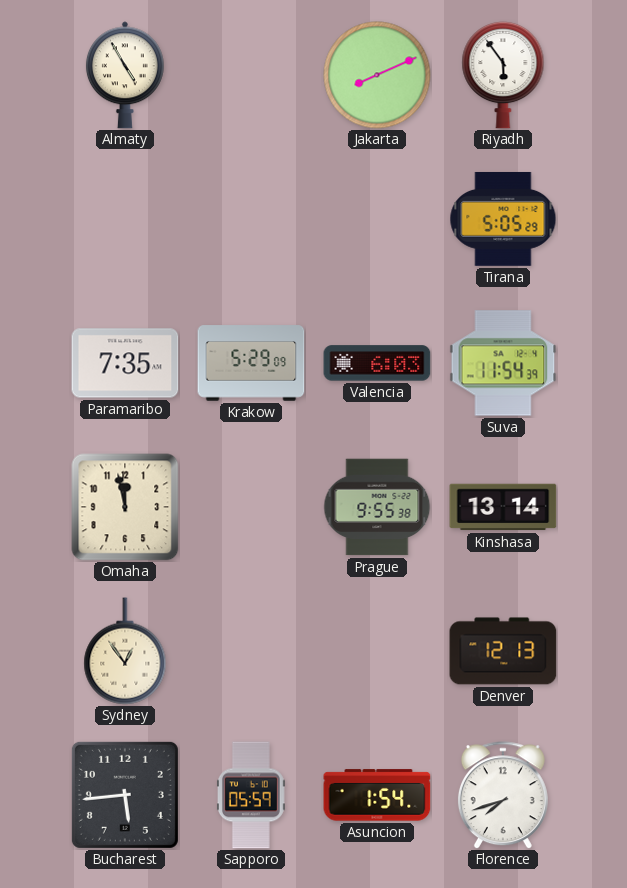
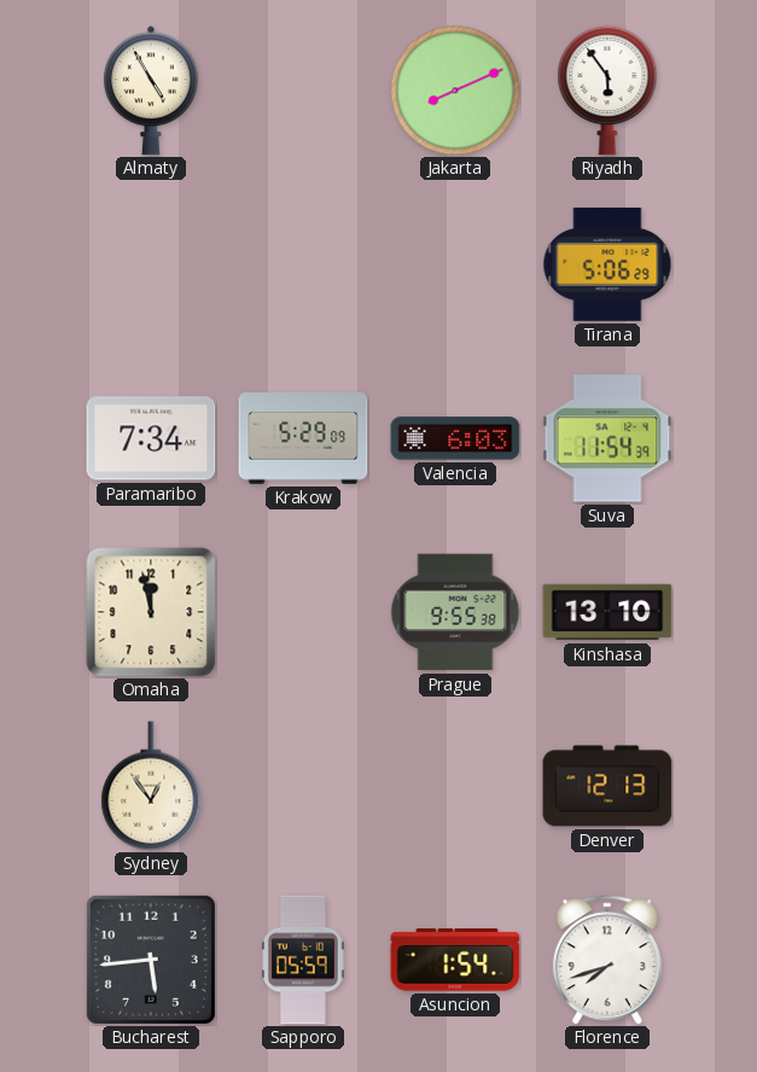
Tirana: 5:05 -> 5:06 (607, 264)
Paramaribo: 7:35 -> 7:34 (151, 438)
Kinshasa: 13:14 -> 13:10 (607, 612)
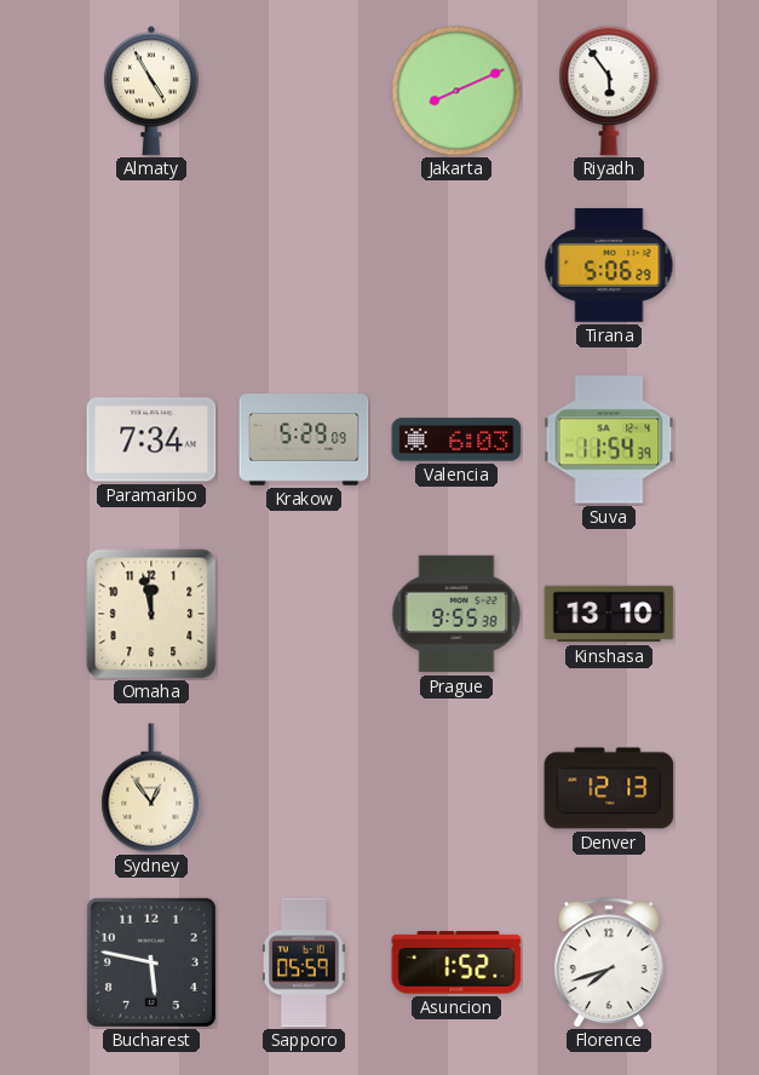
Bucharest: 5:44 -> 5:47 (151, 962)
Asuncion: 1:54 -> 1:52 (456, 962)
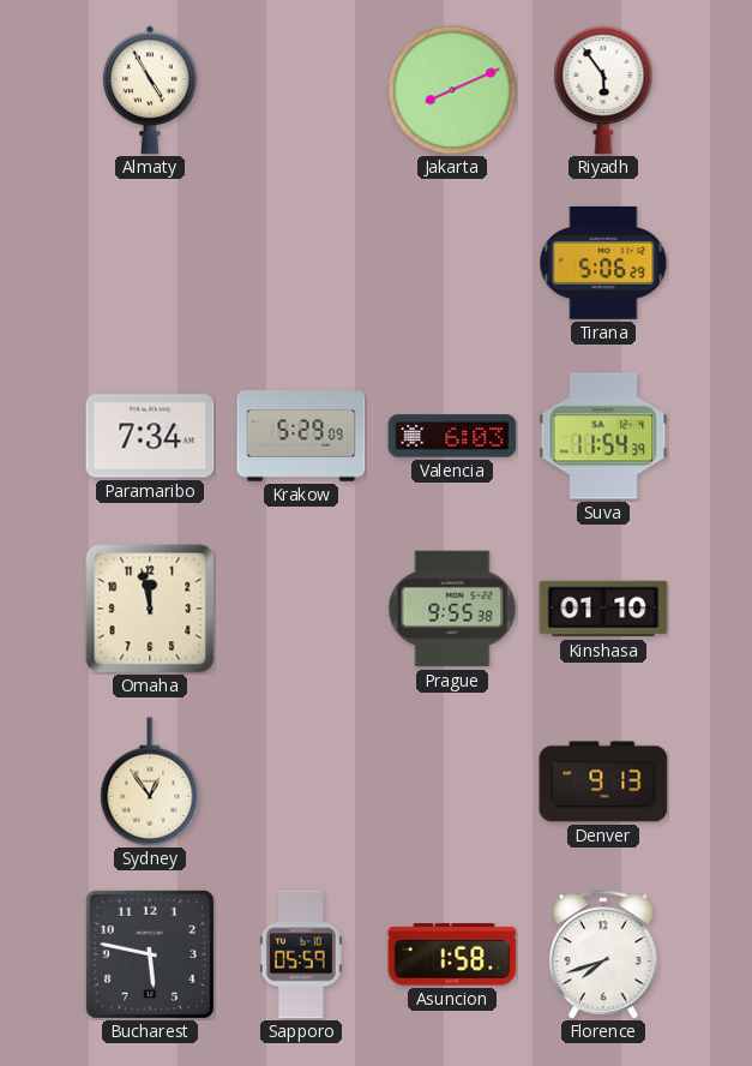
Kinshasa: 13:10 -> 01:10 (603, 609)
Denver: 12:13 -> 9:13 (603, 781)
Asuncion: 1:52 -> 1:58 (452, 954)
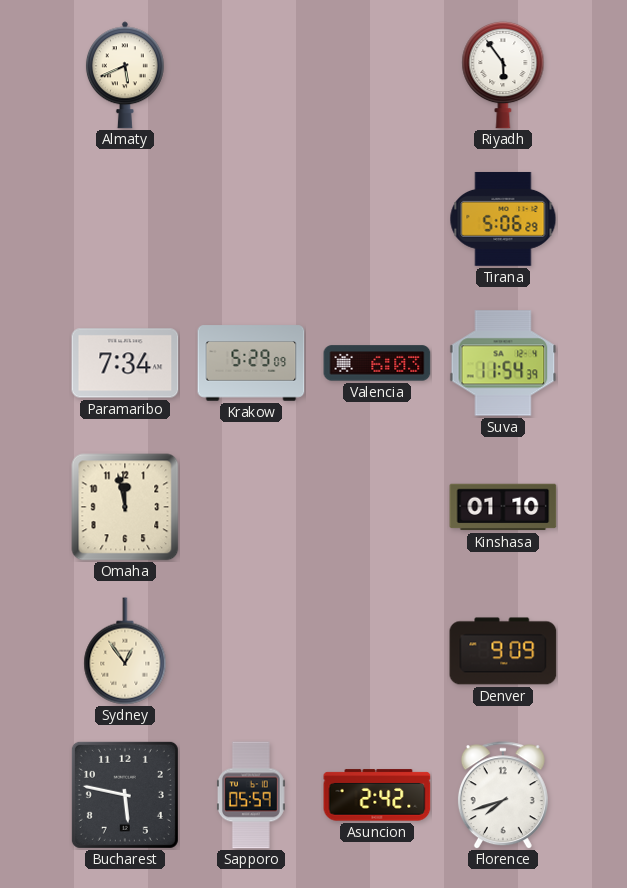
Almaty: 4:55 -> 5:41 (125, 75)
Jakarta: 8:11 -> none (452, 90)
Prague: 9:55 -> none (452, 609)
Denver: 9:13 -> 9:09 (503, 651)
Asuncion: 1:58 -> 2:42 (377, 795)
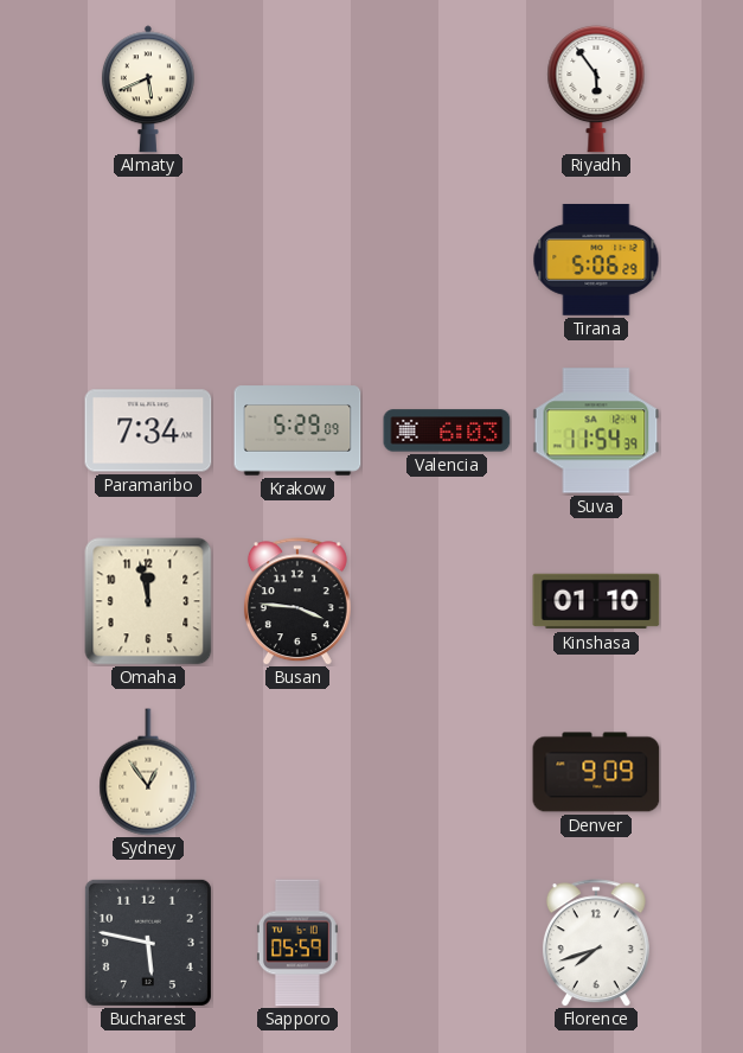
Busan: none -> 3:46 (297, 601)
Asuncion: 2:42 -> none (377, 795)
